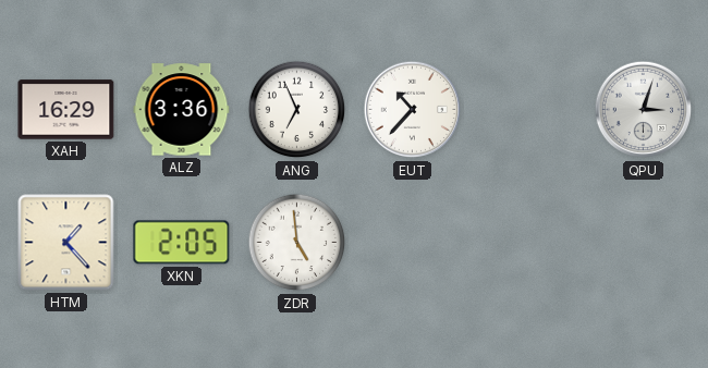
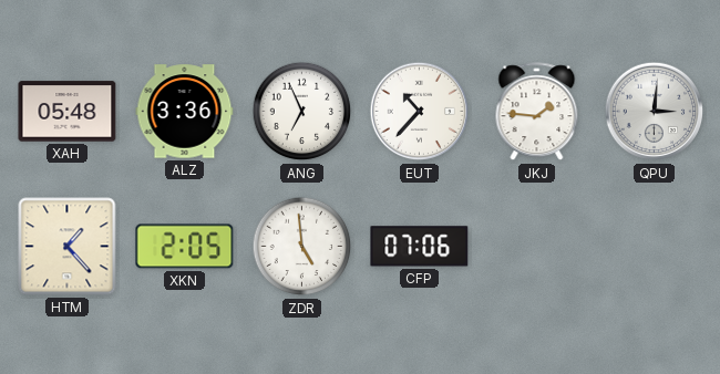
XAH: 16:29 -> 05:48 (68, 112)
JKJ: none -> 1:46 (537, 112)
QPU: 3:03 -> 3:01 (655, 112)
CFP: none -> 07:06 (420, 247)
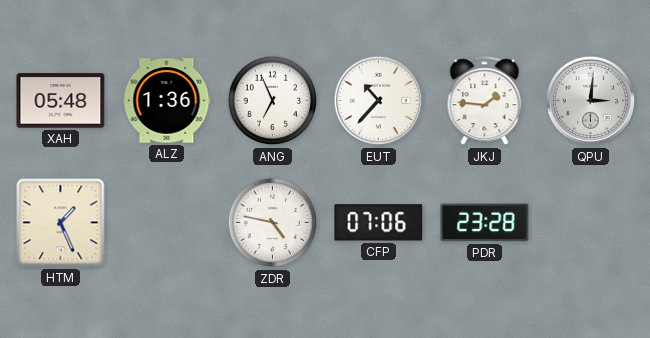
ALZ: 3:36 -> 1:36 (167, 101)
HTM: 1:23 -> 1:26 (61, 223)
XKN: 2:05 -> none (185, 247)
ZDR: 4:59 -> 4:47 (273, 223)
PDR: none -> 23:28 (485, 223)
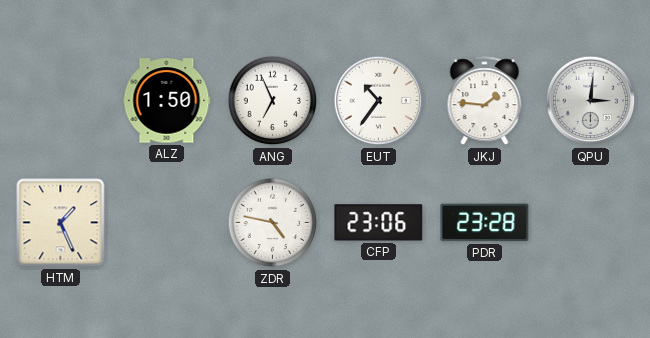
XAH: 05:48 -> none (61, 101)
ALZ: 1:36 -> 1:50 (167, 101)
EUT: 10:37 -> 10:36 (379, 101)
CFP: 07:06 -> 23:06 (379, 223)
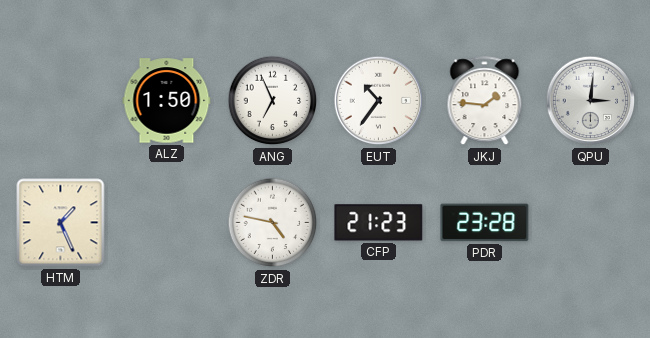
CFP: 23:06 -> 21:23 (379, 223)
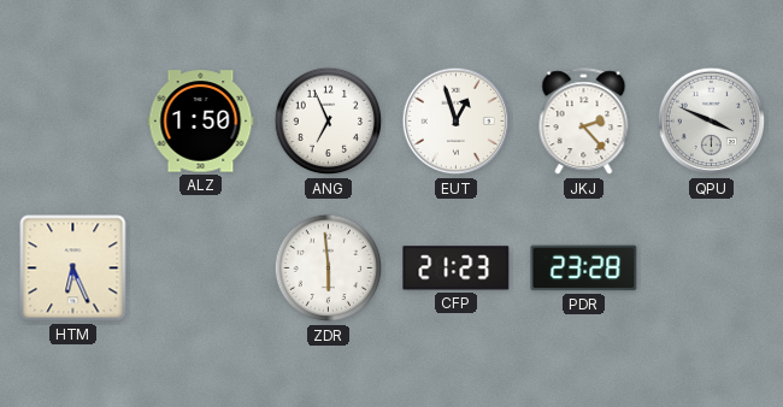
EUT: 10:36 -> 12:57 (457, 122)
JKJ: 1:46 -> 2:23 (584, 122)
QPU: 3:01 -> 3:49 (712, 122)
HTM: 1:26 -> 6:26 (73, 269)
ZDR: 4:47 -> 5:59 (329, 269)
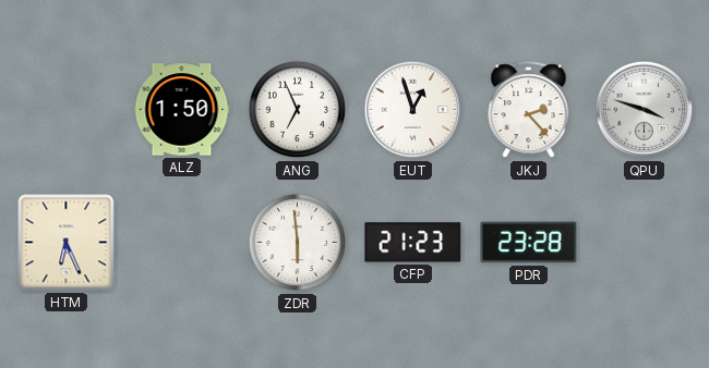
QPU: 3:49 -> 3:48 (645, 110)
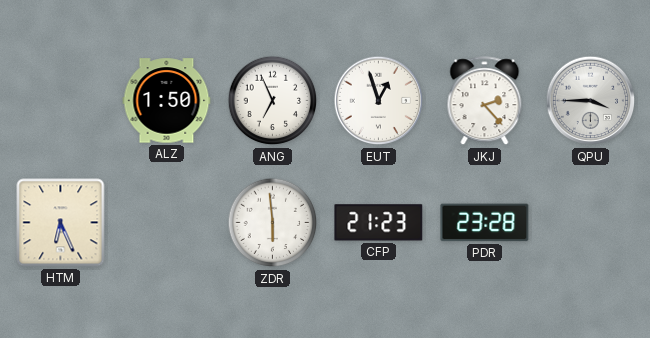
QPU: 3:48 -> 3:45 (591, 101)
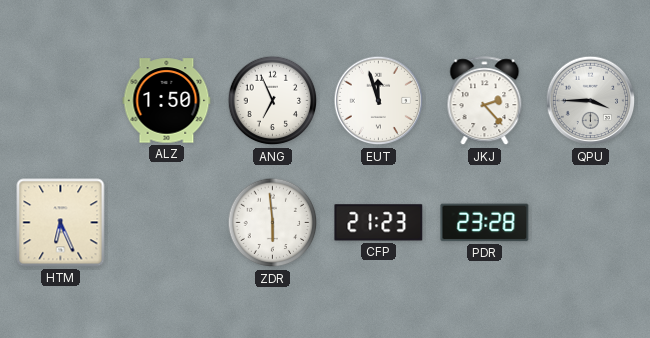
EUT: 12:57 -> 11:57 (379, 101)
